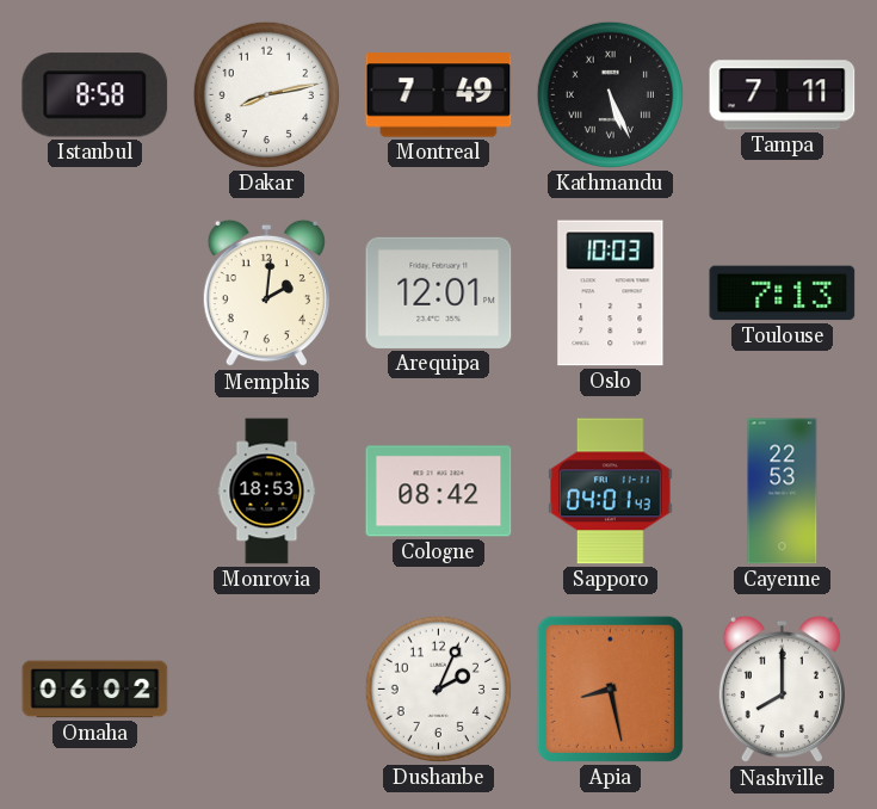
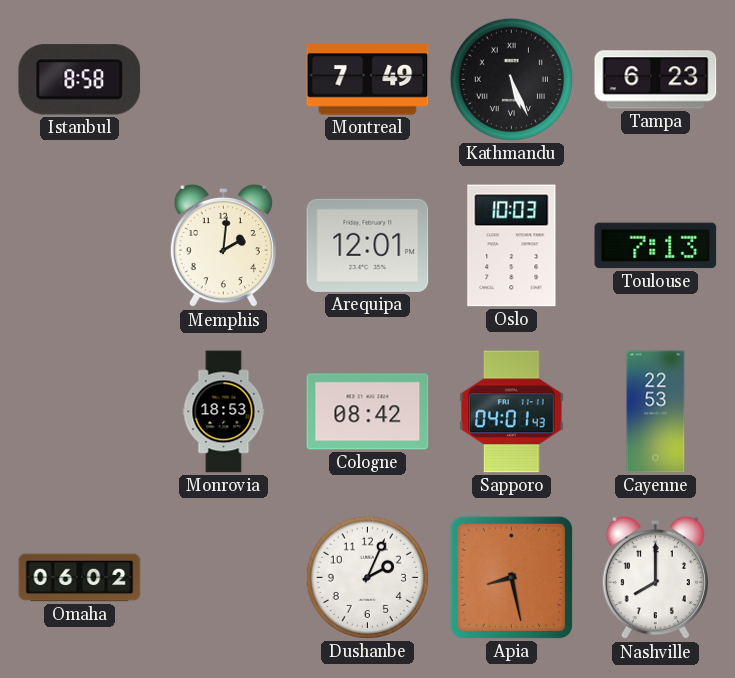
Dakar: 8:13 -> none (266, 94)
Tampa: 7:11 -> 6:23 (656, 80)
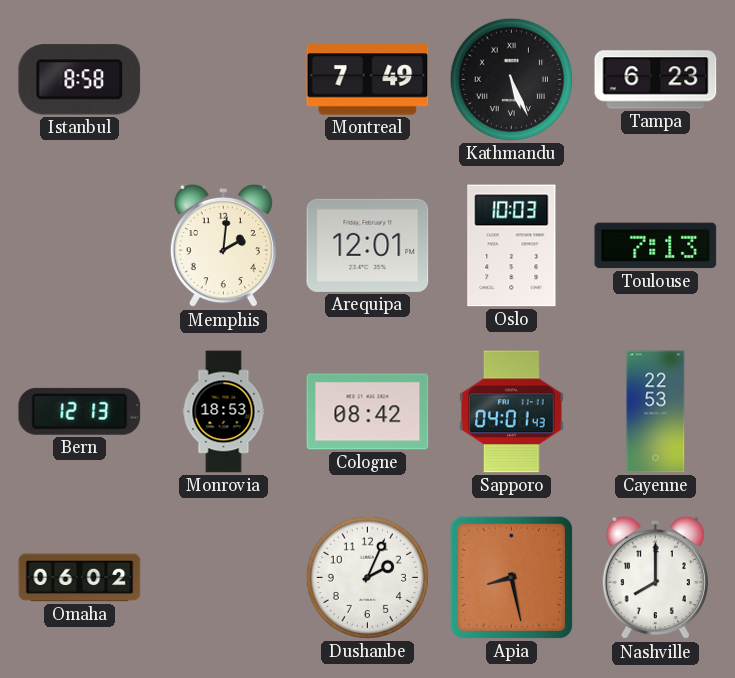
Bern: none -> 12:13 (80, 411)
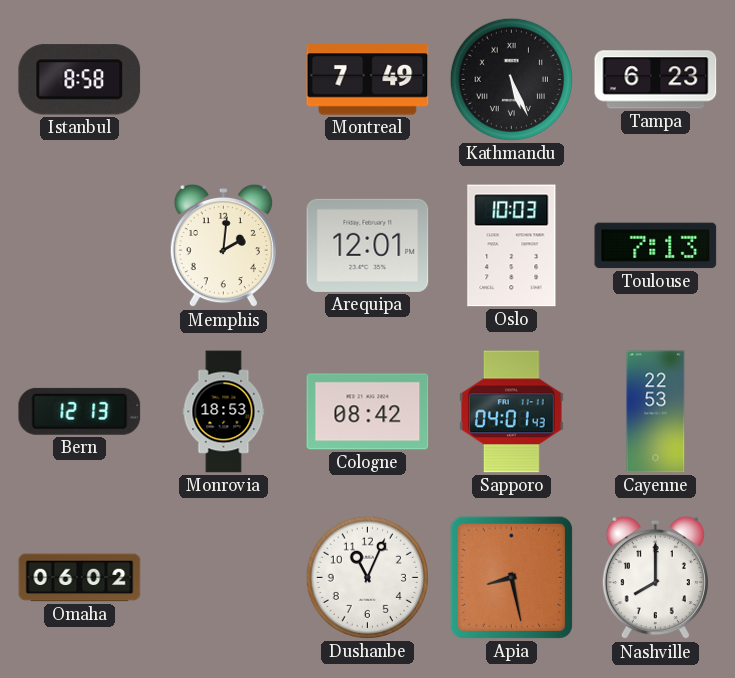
Dushanbe: 2:04 -> 11:04 (367, 577)
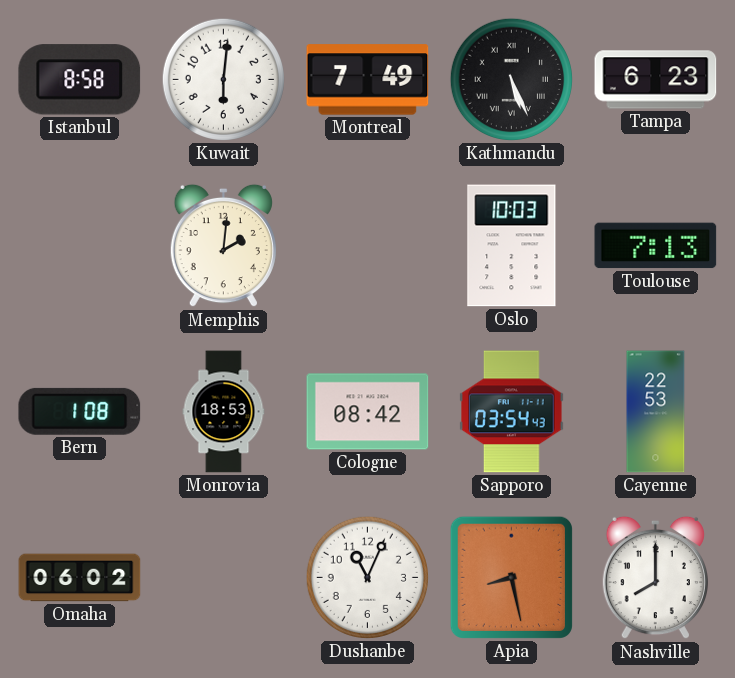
Kuwait: none -> 6:01 (223, 79)
Arequipa: 12:01 -> none (368, 245)
Bern: 12:13 -> 1:08 (80, 411)
Sapporo: 04:01 -> 03:54 (512, 412)
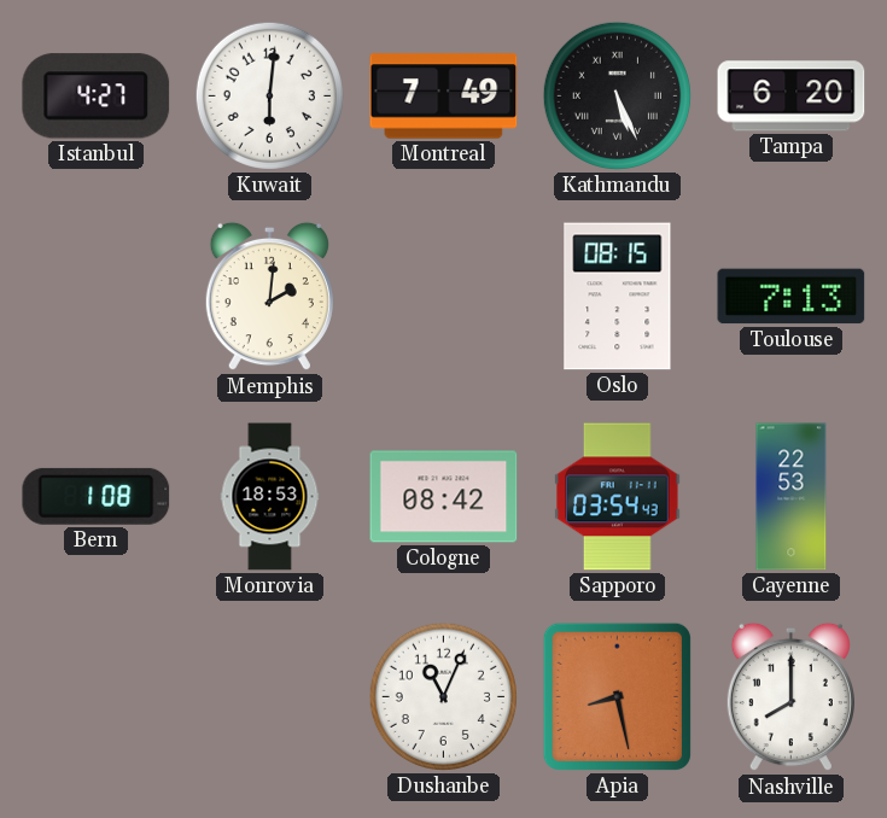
Istanbul: 8:58 -> 4:27 (97, 97)
Tampa: 6:23 -> 6:20 (792, 97)
Oslo: 10:03 -> 08:15 (618, 297)
Omaha: 06:02 -> none (80, 578)
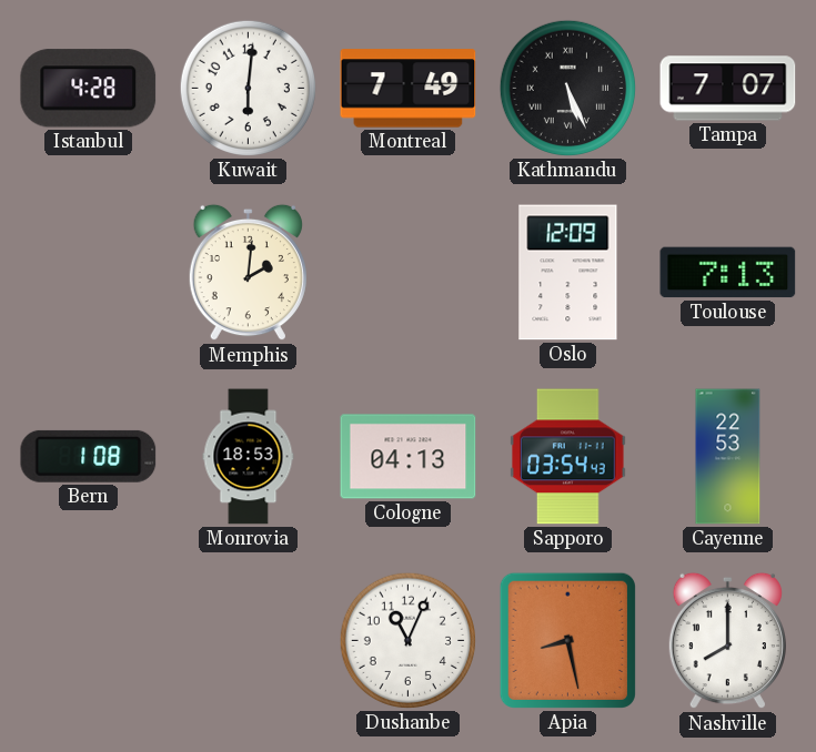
Istanbul: 4:27 -> 4:28 (89, 89)
Tampa: 6:20 -> 7:07 (728, 89)
Oslo: 08:15 -> 12:09 (568, 273)
Cologne: 08:42 -> 04:13 (409, 457)
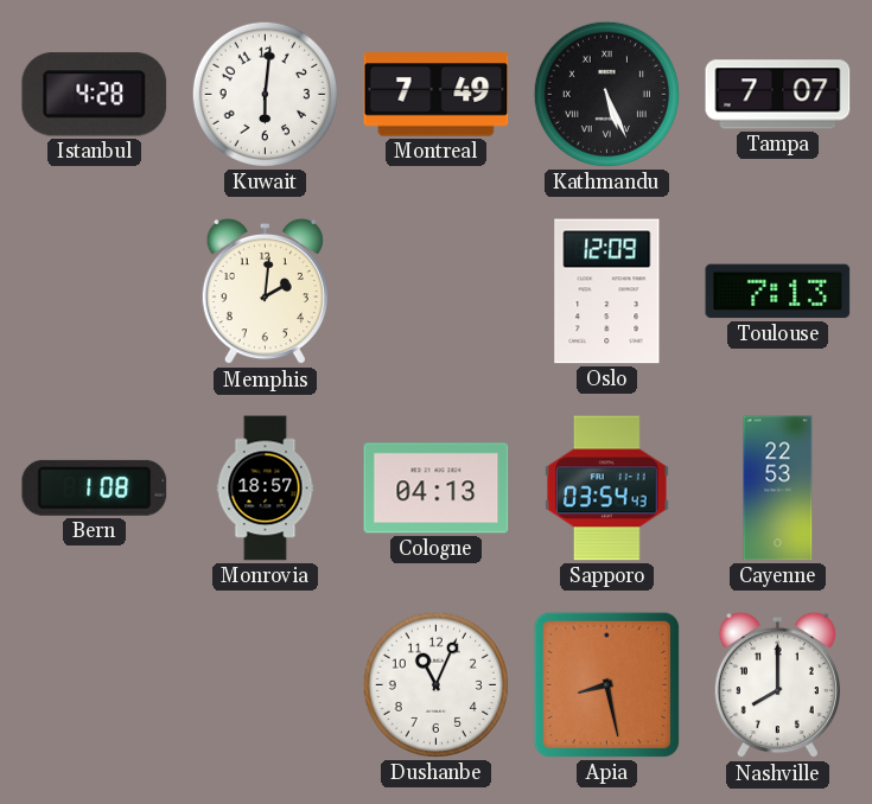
Monrovia: 18:53 -> 18:57 (266, 489)
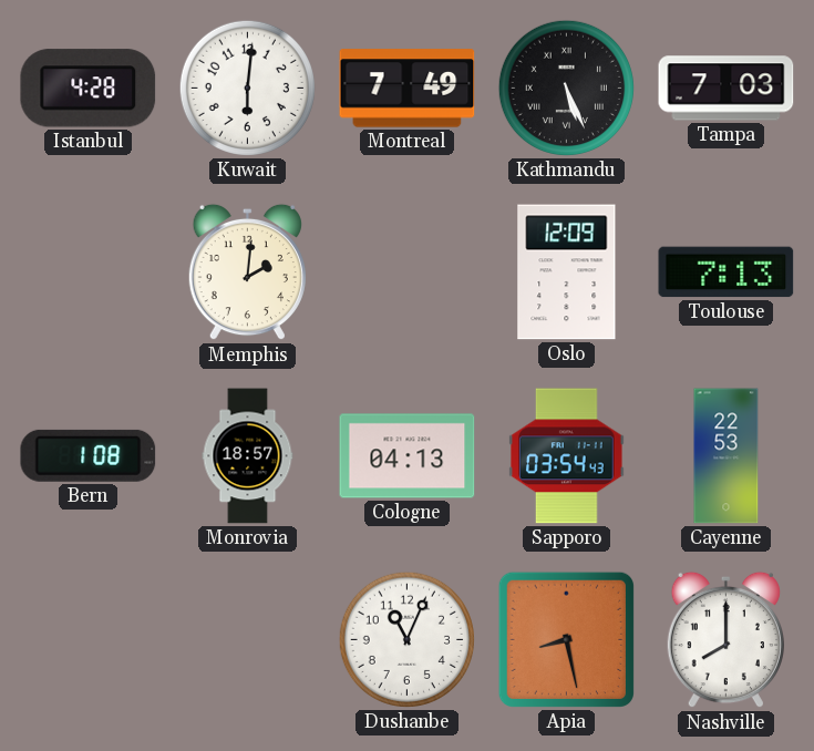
Tampa: 7:07 -> 7:03 (727, 89)
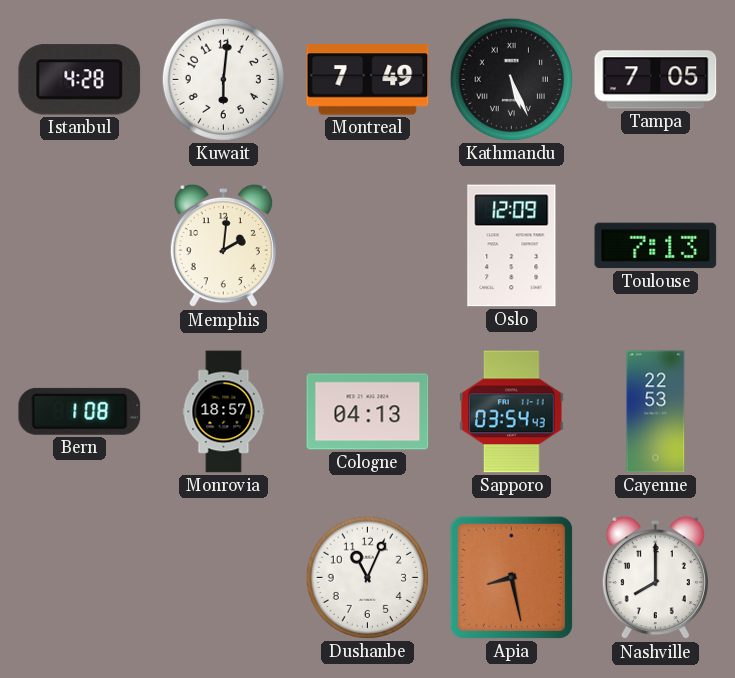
Tampa: 7:03 -> 7:05 (656, 80)
